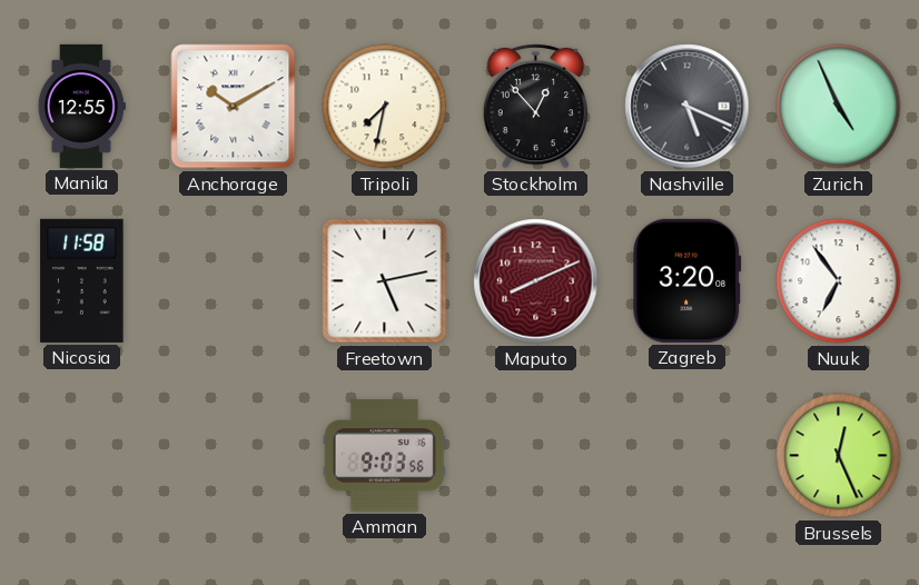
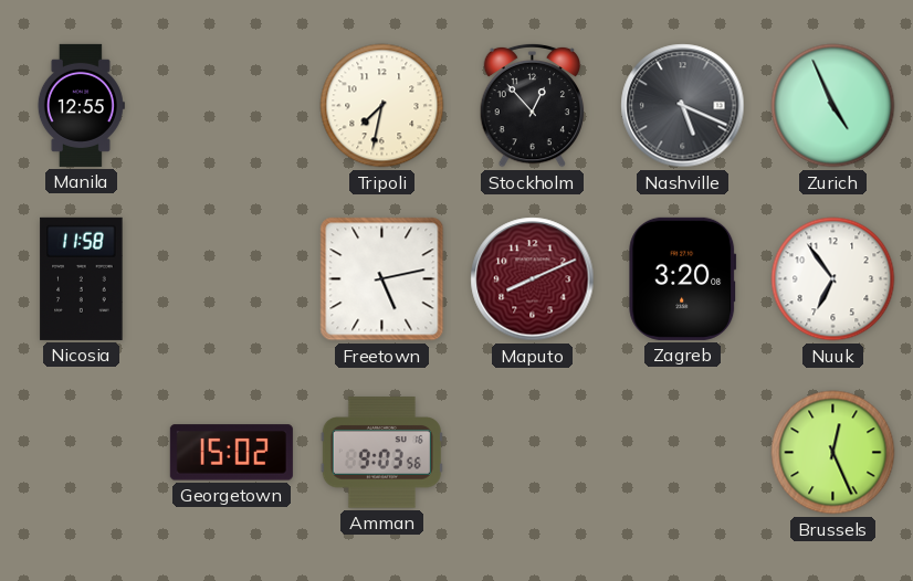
Anchorage: 10:10 -> none (234, 107)
Georgetown: none -> 15:02 (231, 453)
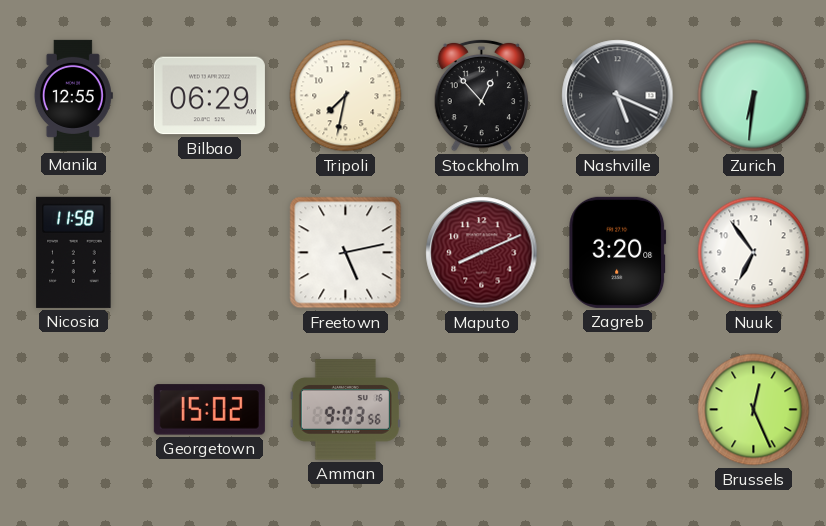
Bilbao: none -> 06:29 (209, 96)
Zurich: 4:56 -> 6:31 (754, 96)
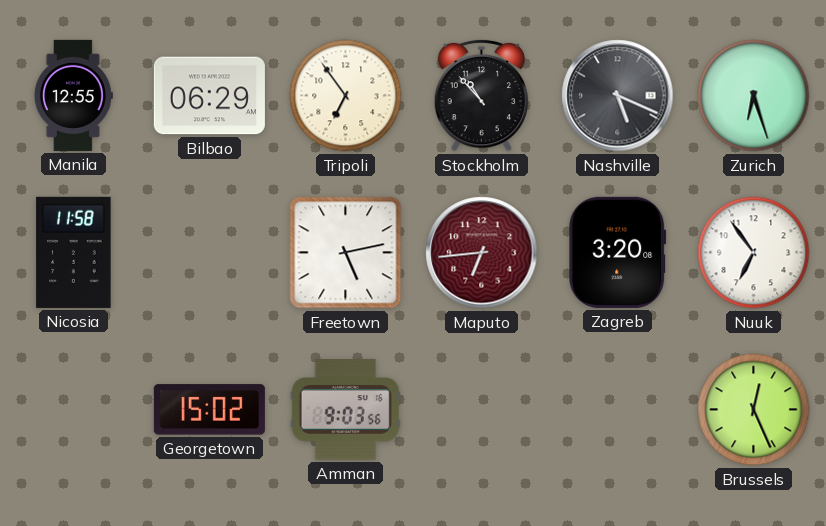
Tripoli: 7:32 -> 6:54 (346, 96)
Stockholm: 12:53 -> 10:53 (482, 95)
Zurich: 6:31 -> 6:27 (754, 96)
Maputo: 8:11 -> 6:44 (482, 253)
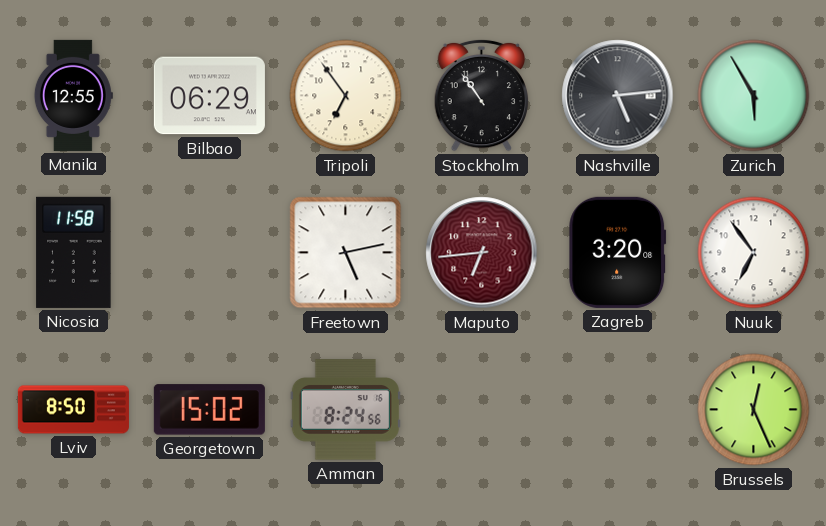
Stockholm: 10:53 -> 10:54 (482, 95)
Nashville: 5:19 -> 5:14 (618, 96)
Zurich: 6:27 -> 5:55 (754, 96)
Lviv: none -> 8:50 (73, 410)
Amman: 9:03 -> 8:24 (345, 410)
